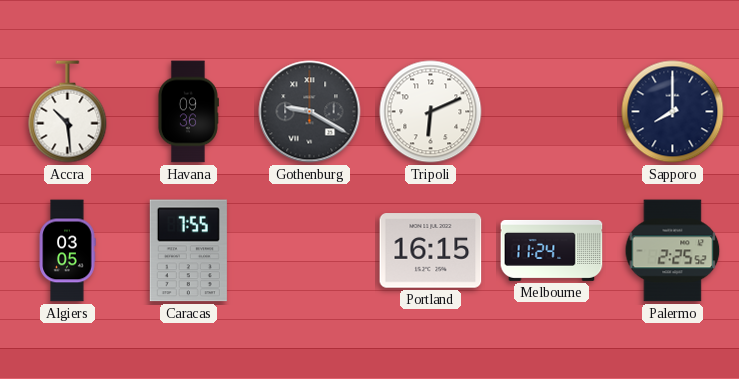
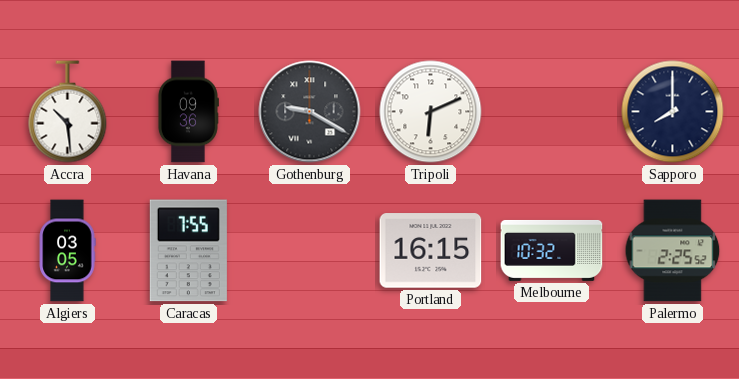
Melbourne: 11:24 -> 10:32 (552, 250)
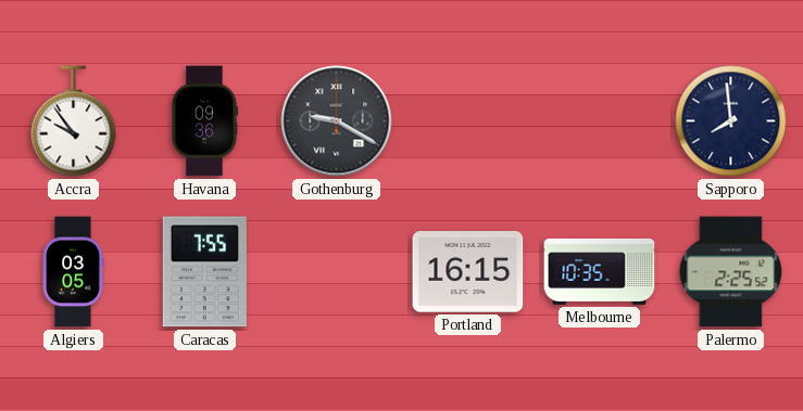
Accra: 10:29 -> 9:54 (74, 121)
Tripoli: 6:11 -> none (431, 112)
Sapporo: 8:00 -> 7:59 (731, 121)
Melbourne: 10:32 -> 10:35 (600, 271)
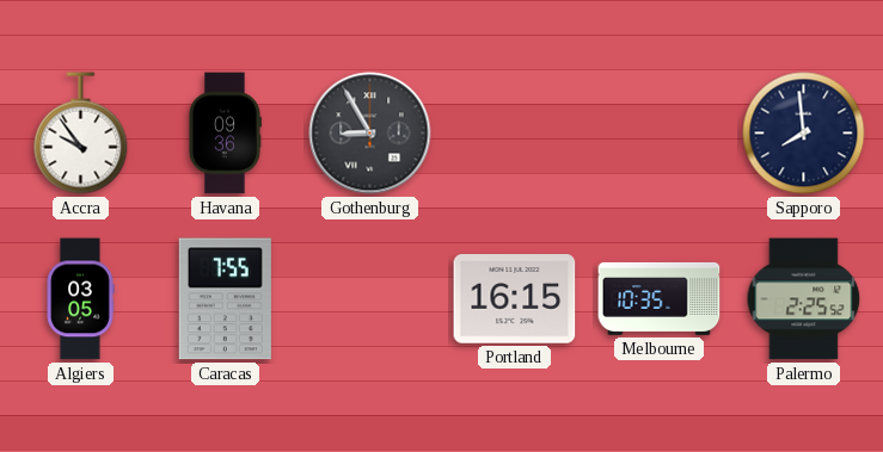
Gothenburg: 9:20 -> 8:55 (370, 134)
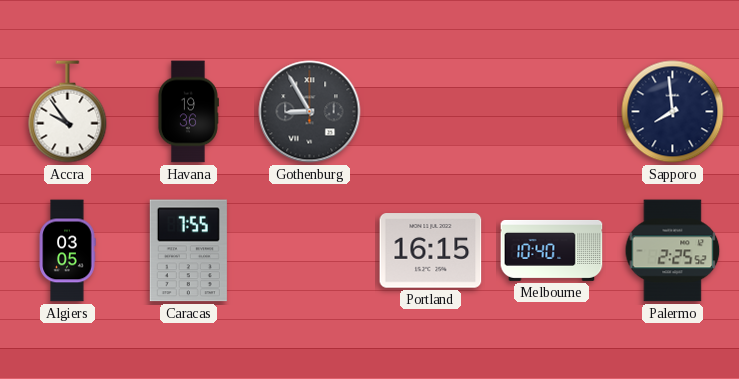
Havana: 09:36 -> 19:36 (188, 112)
Melbourne: 10:35 -> 10:40 (552, 250)
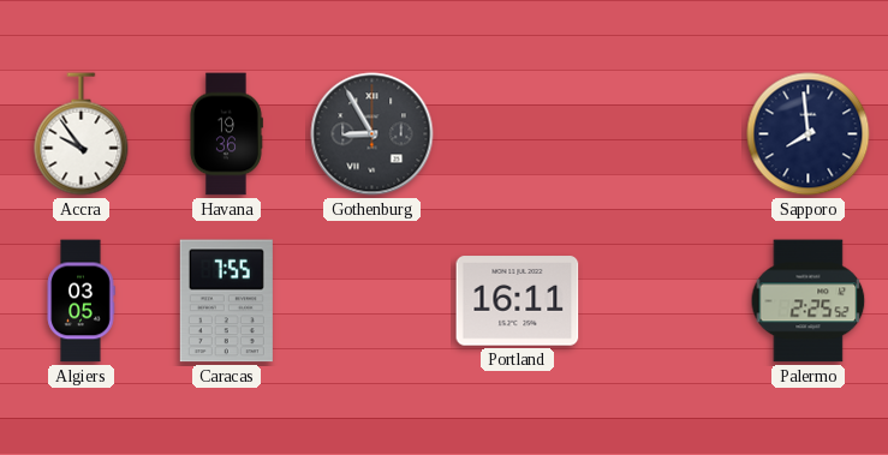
Portland: 16:15 -> 16:11 (518, 301)
Melbourne: 10:40 -> none (552, 250)
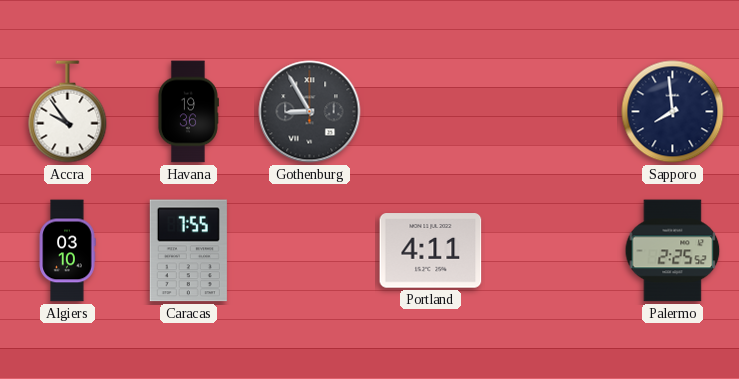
Algiers: 03:05 -> 03:10 (67, 251)
Portland: 16:11 -> 4:11 (431, 251)
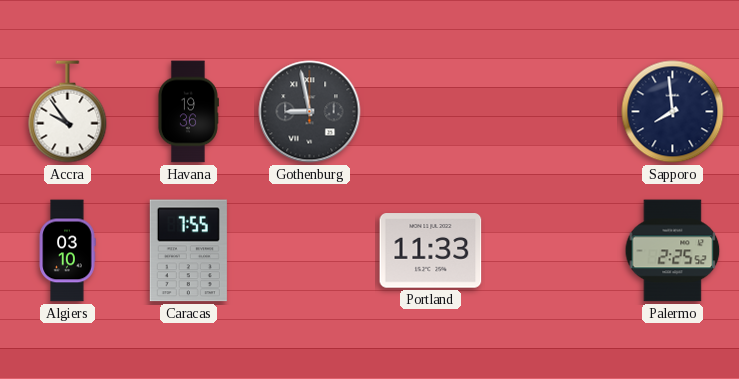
Gothenburg: 8:55 -> 8:58 (310, 112)
Portland: 4:11 -> 11:33 (431, 251)
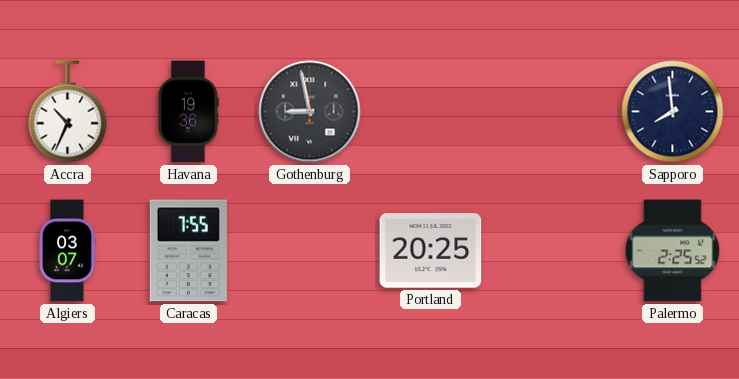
Accra: 9:54 -> 10:34 (68, 112)
Algiers: 03:10 -> 03:07 (67, 251)
Portland: 11:33 -> 20:25 (431, 251)
